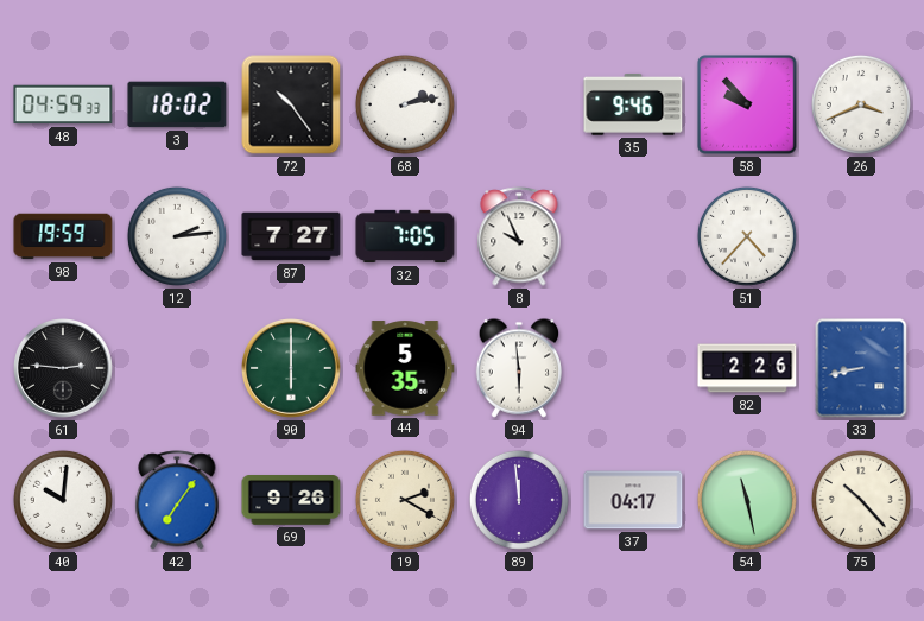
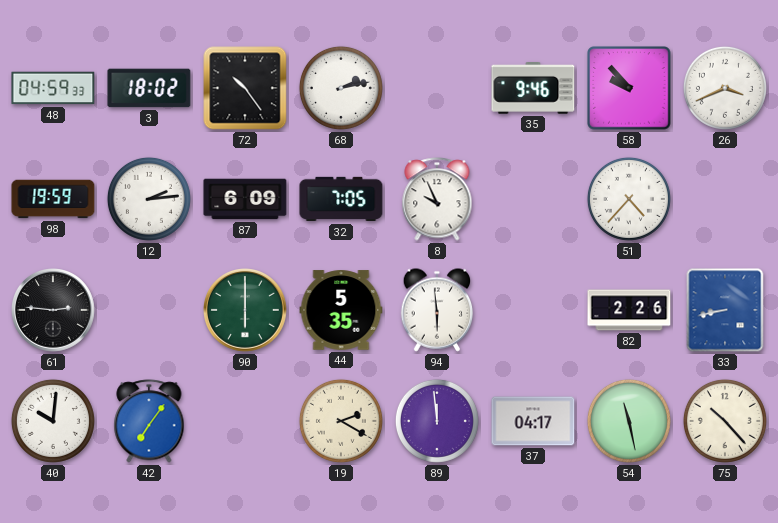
87: 7:27 -> 6:09 (245, 199)
69: 9:26 -> none (291, 501)
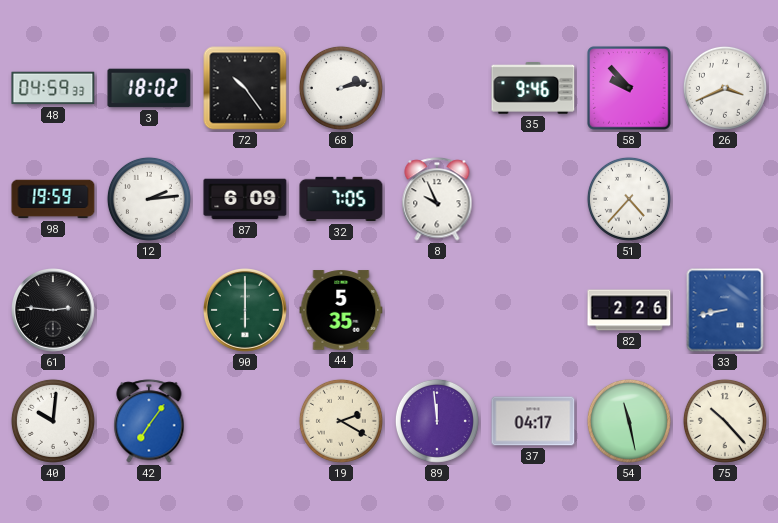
94: 5:59 -> none (437, 310)
